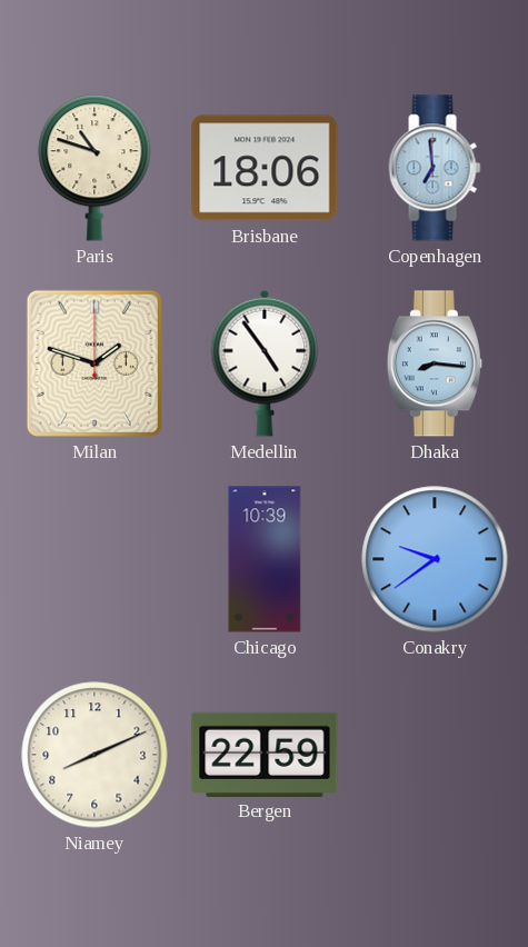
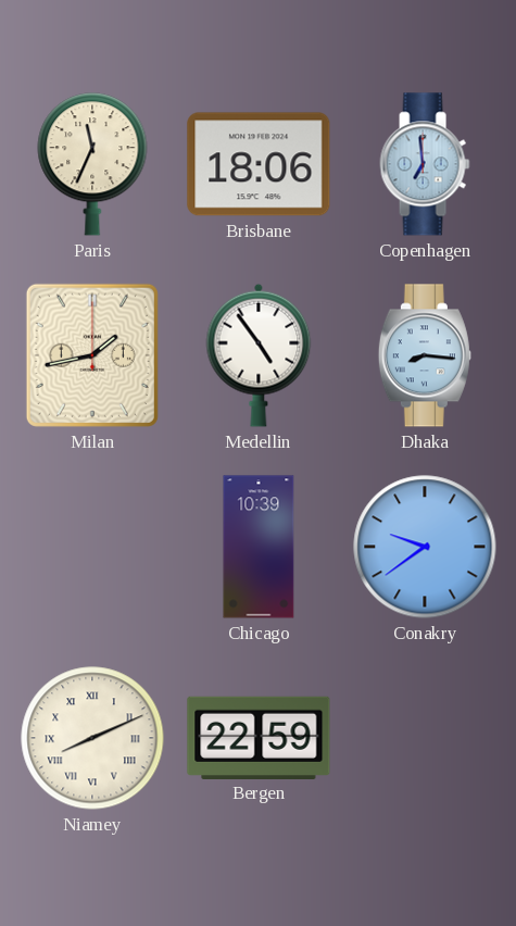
Paris: 10:48 -> 11:34 (92, 164)
Milan: 1:48 -> 1:43 (92, 355)
Niamey numerals: Arabic -> Roman (92, 738)
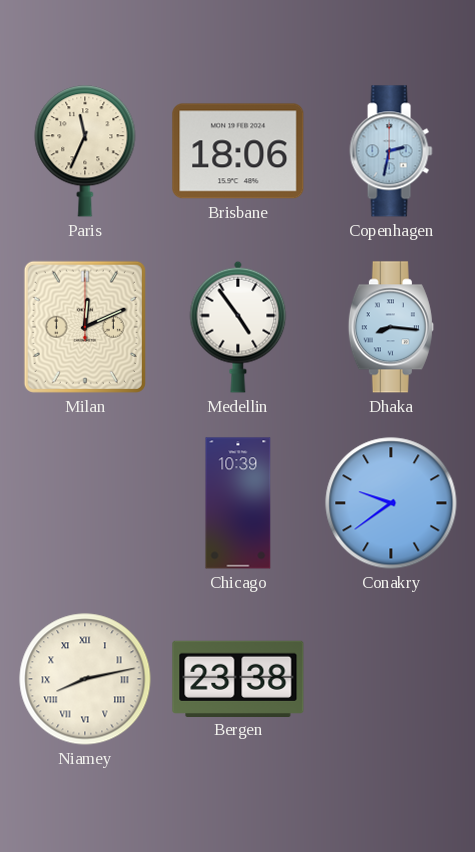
Copenhagen: 6:59 -> 2:32 (391, 151)
Milan: 1:43 -> 12:11 (85, 327)
Niamey: 8:11 -> 8:13 (85, 679)
Bergen: 22:59 -> 23:38 (238, 678)
